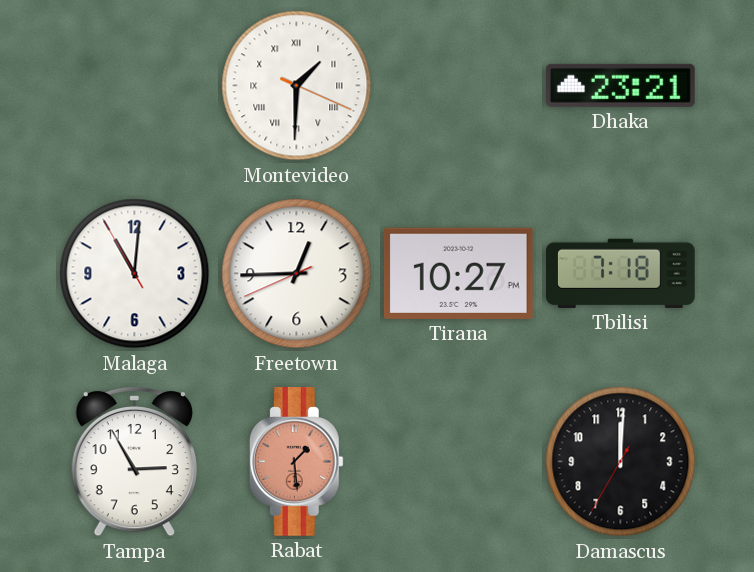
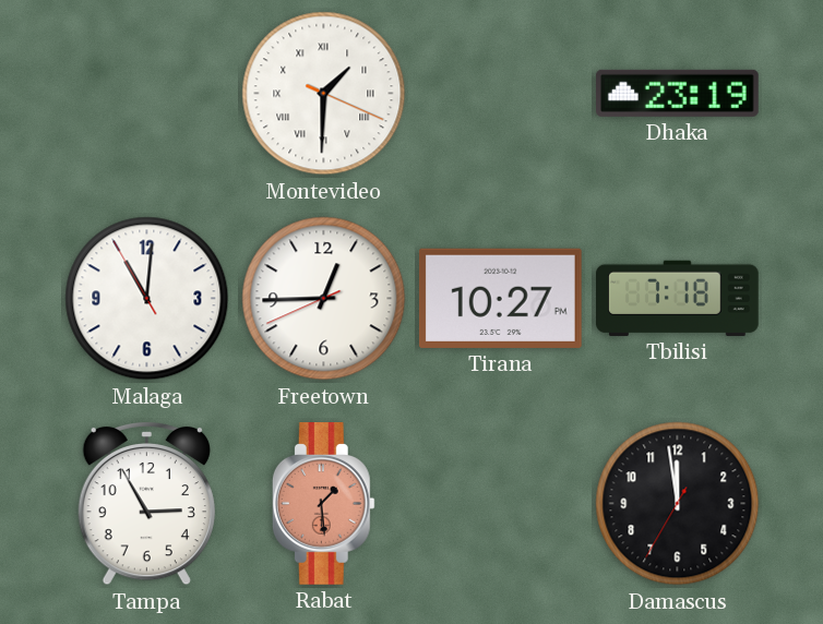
Dhaka: 23:21 -> 23:19 (678, 93)
Damascus: 12:00 -> 11:58 (678, 504)
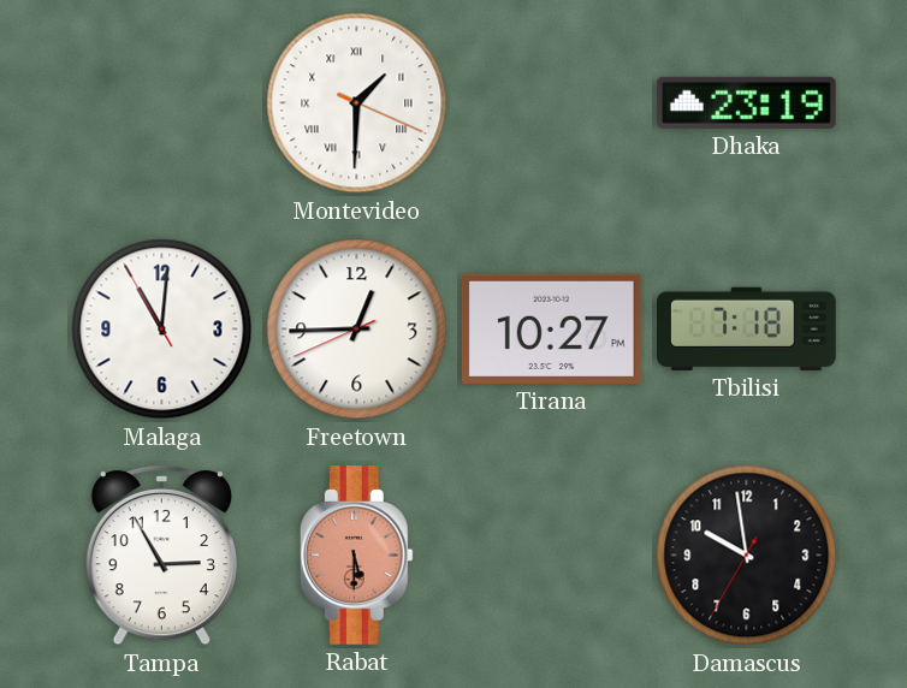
Rabat: 1:29 -> 5:30 (356, 556)
Damascus: 11:58 -> 9:58 (747, 556)
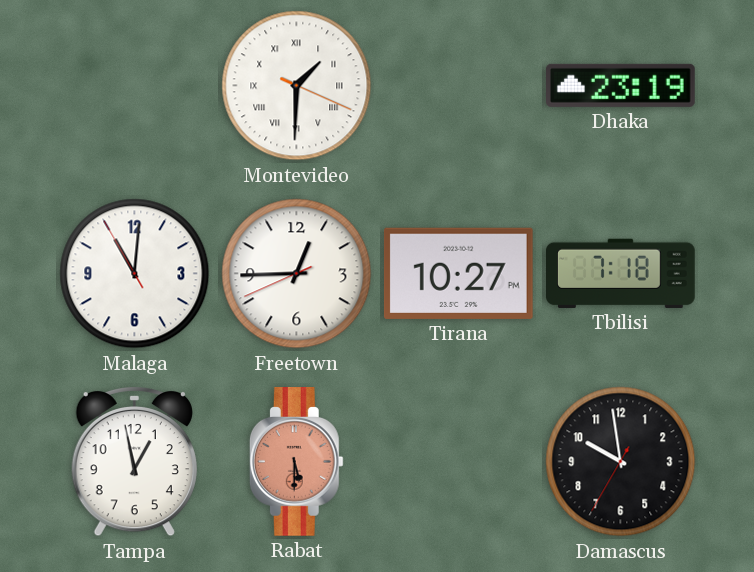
Tampa: 2:55 -> 12:58 (134, 461)
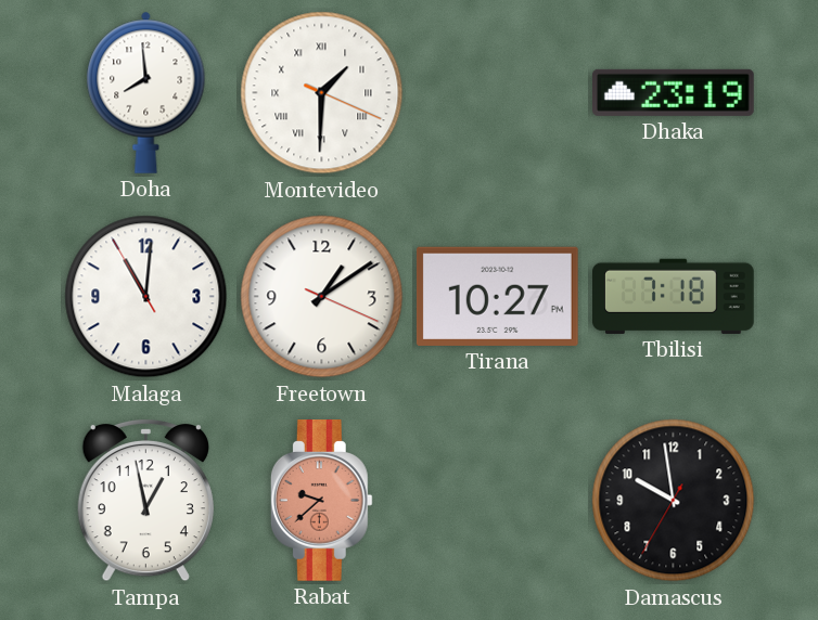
Doha: none -> 7:59 (146, 92)
Freetown: 12:44 -> 1:09 (322, 297)
Rabat: 5:30 -> 9:38 (321, 501)
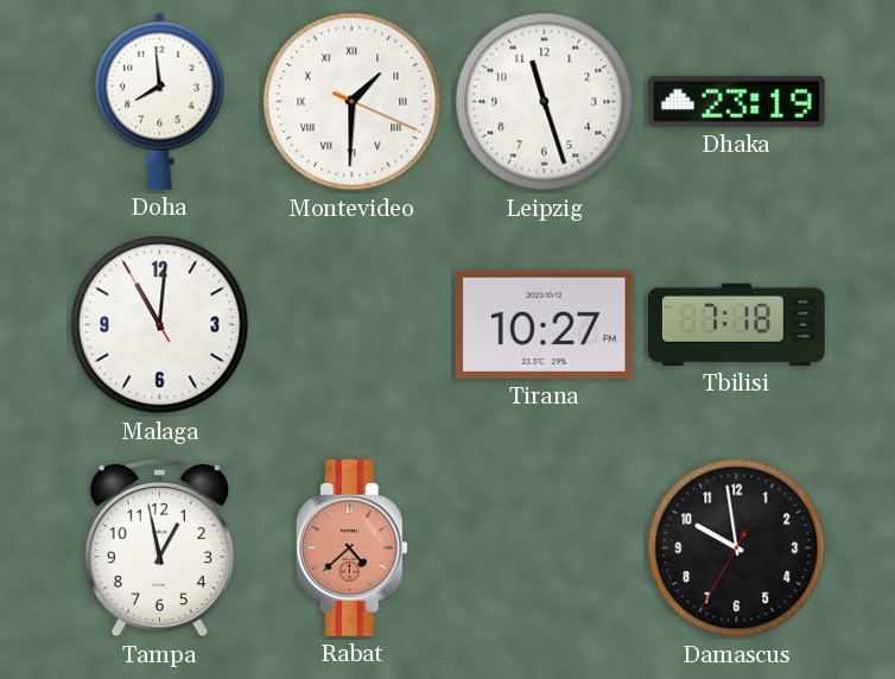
Leipzig: none -> 11:27 (545, 102)
Freetown: 1:09 -> none (322, 297)
Rabat: 9:38 -> 4:38 (351, 548)
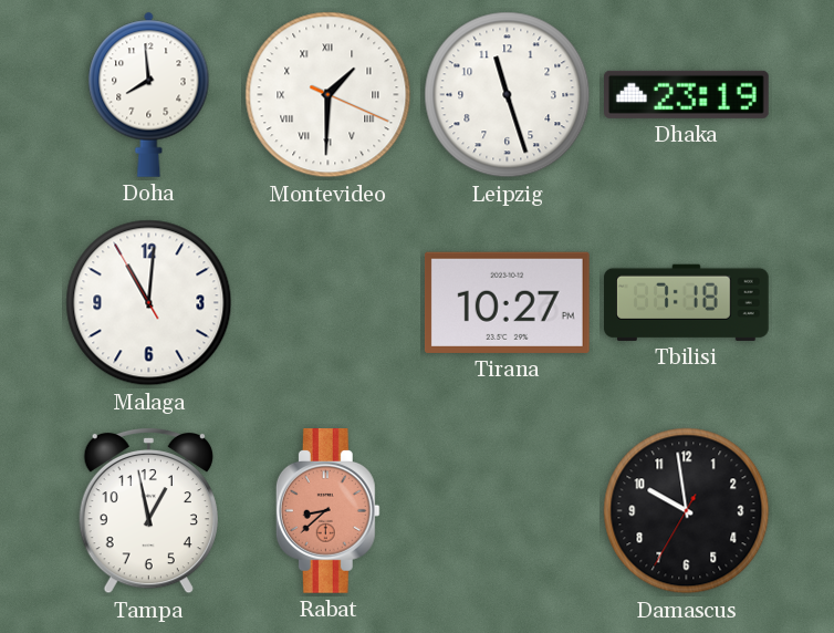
Rabat: 4:38 -> 8:38 (327, 511)
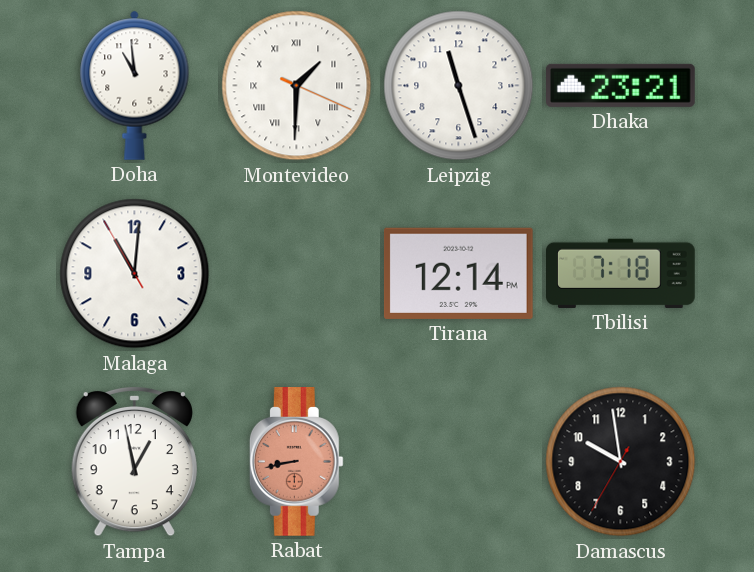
Doha: 7:59 -> 10:59 (135, 85)
Dhaka: 23:19 -> 23:21 (621, 85)
Tirana: 10:27 -> 12:14 (458, 273)
Rabat: 8:38 -> 8:43 (296, 462)
